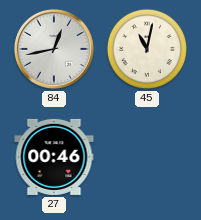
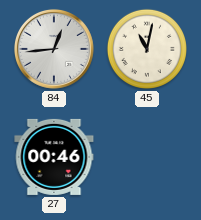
84: 12:43 -> 12:44 (54, 49)
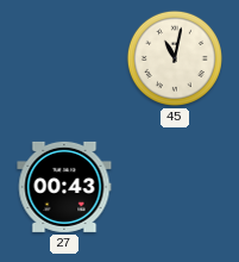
84: 12:44 -> none (54, 49)
27: 00:46 -> 00:43 (64, 187)
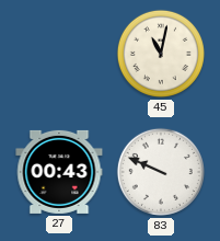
83: none -> 9:49 (161, 172)
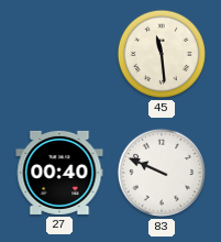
45: 11:02 -> 11:29 (162, 54)
27: 00:43 -> 00:40 (59, 173)
